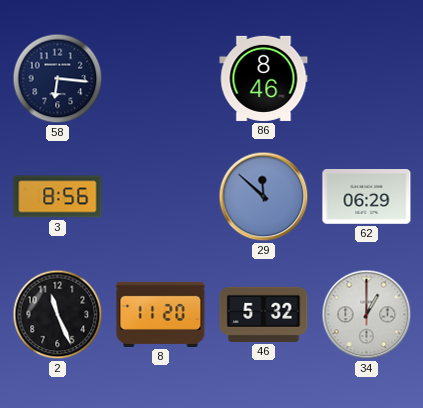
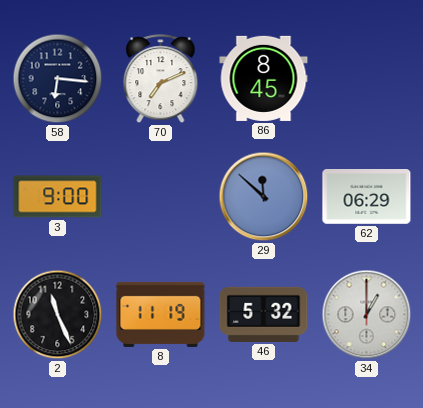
70: none -> 7:11 (161, 79)
86: 8:46 -> 8:45 (264, 78)
3: 8:56 -> 9:00 (58, 197)
8: 11:20 -> 11:19 (161, 314)
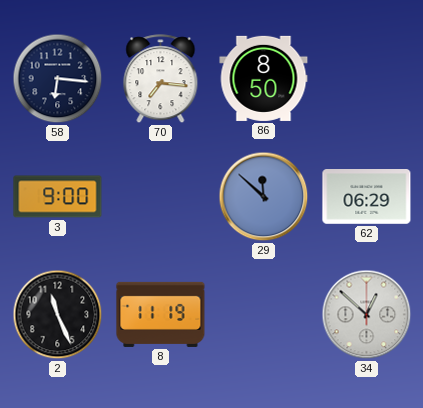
70: 7:11 -> 7:16 (161, 79)
86: 8:45 -> 8:50 (264, 78)
46: 5:32 -> none (264, 314)
34: 1:00 -> 12:52 (367, 315)
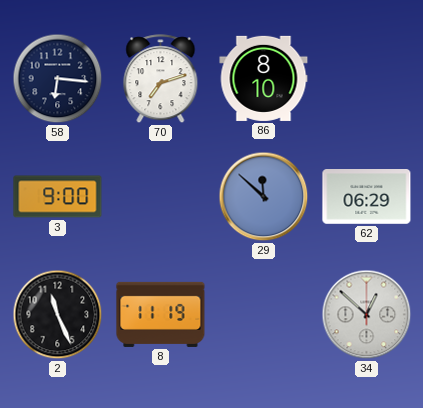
70: 7:16 -> 7:12 (161, 79)
86: 8:50 -> 8:10 (264, 78)
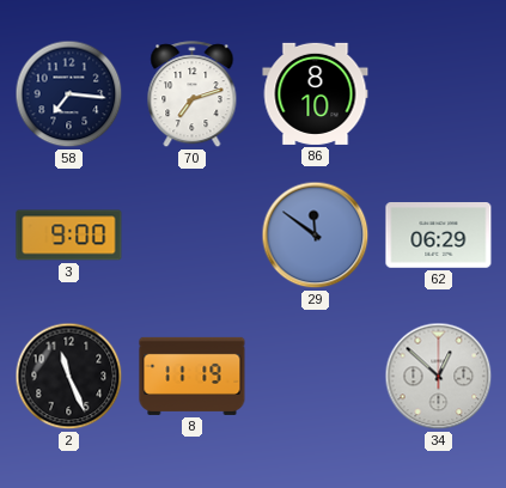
58: 6:16 -> 7:16 (69, 94)
29: 11:52 -> 11:51 (316, 236)
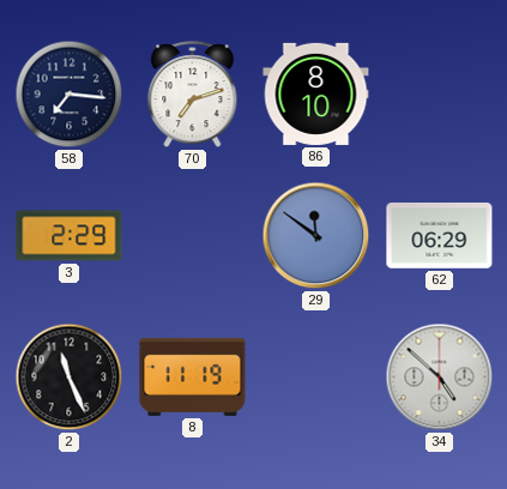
3: 9:00 -> 2:29 (70, 236)
34: 12:52 -> 4:52 (440, 378)
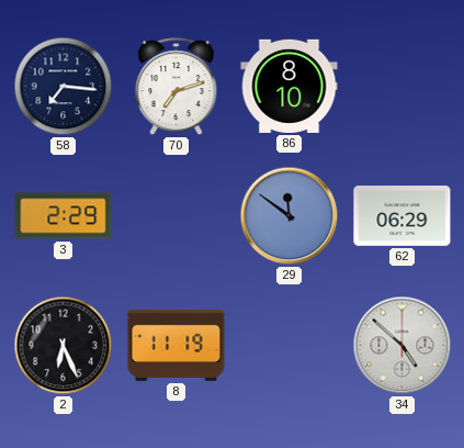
2: 11:26 -> 6:26 (64, 346)
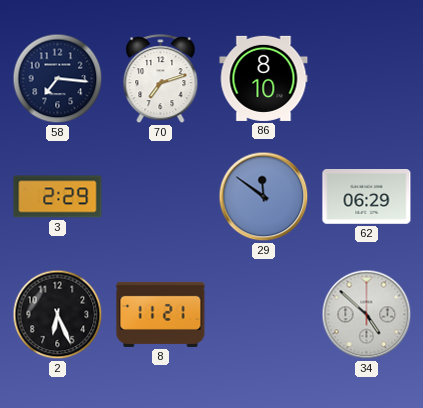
8: 11:19 -> 11:21 (161, 314)
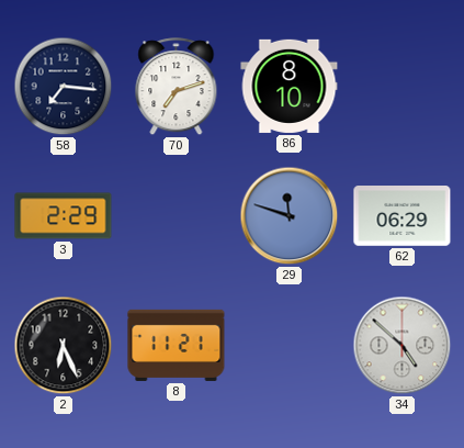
29: 11:51 -> 11:48 (290, 216)
